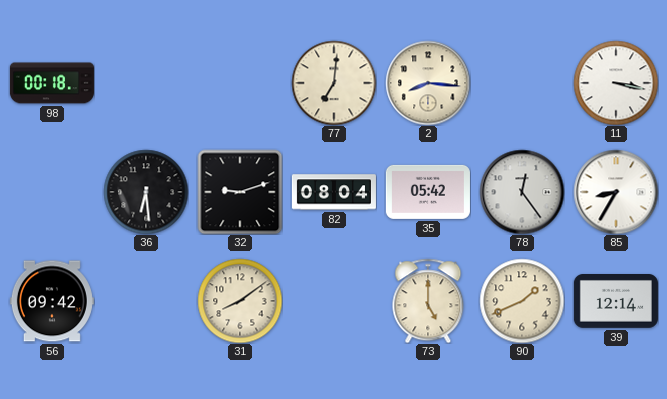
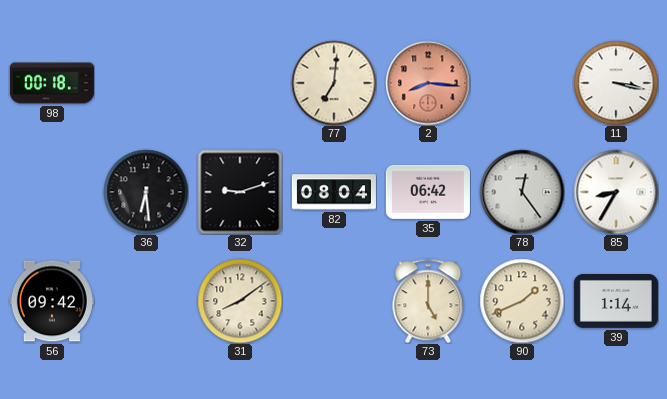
2 dial: cream -> salmon (428, 83)
35: 05:42 -> 06:42 (428, 192)
39: 12:14 -> 1:14 (616, 302)
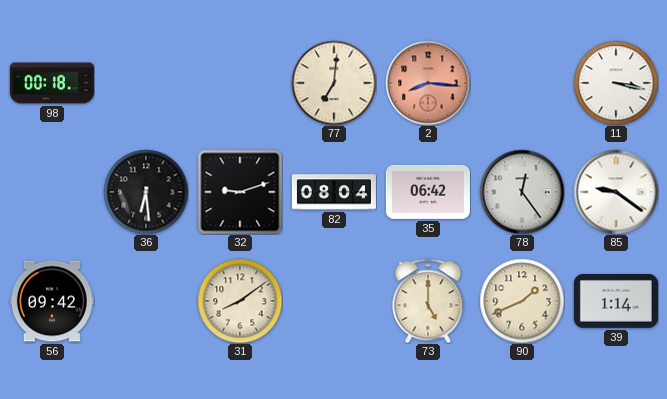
85: 8:35 -> 9:21 (616, 192)
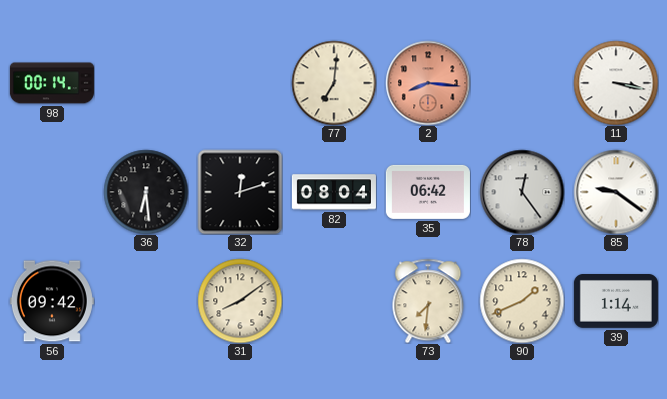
98: 00:18 -> 00:14 (52, 83)
32: 9:12 -> 12:12 (240, 192)
73: 5:00 -> 7:31 (428, 301)
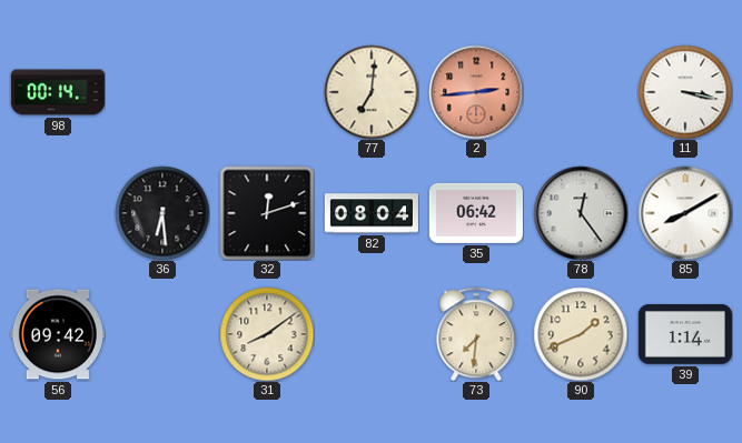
2: 8:16 -> 2:44 (476, 92)
85: 9:21 -> 8:10 (685, 213)
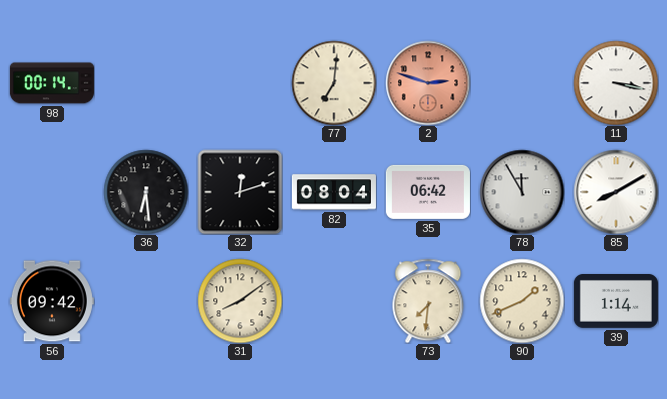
2: 2:44 -> 2:48 (428, 83)
78: 12:24 -> 11:55 (522, 192)
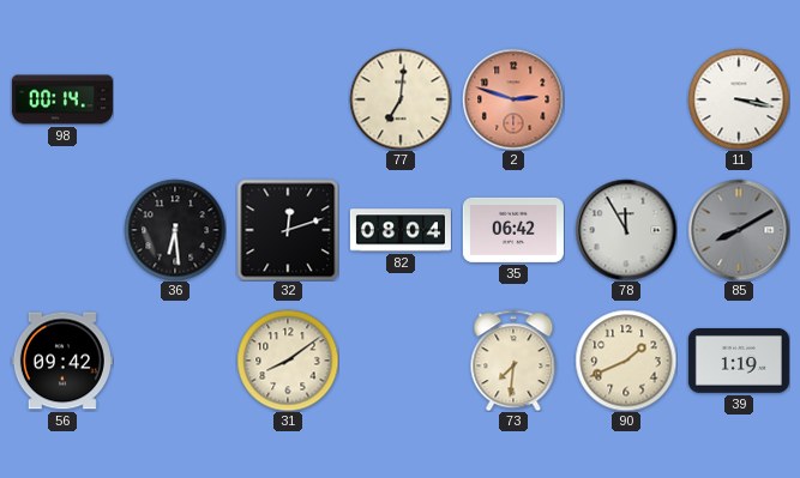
85 dial: white -> grey (739, 230)
39: 1:14 -> 1:19 (739, 362)
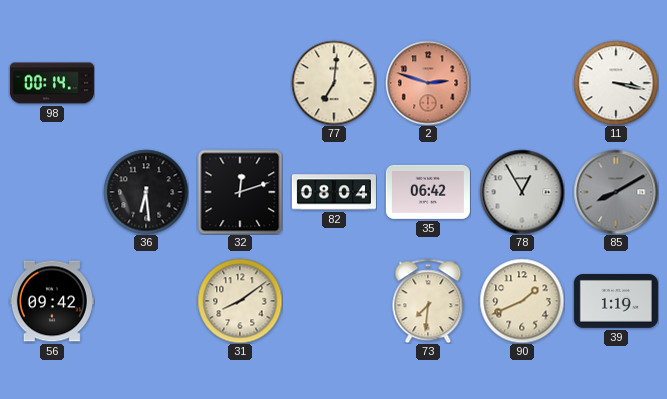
78: 11:55 -> 12:55 (522, 192)
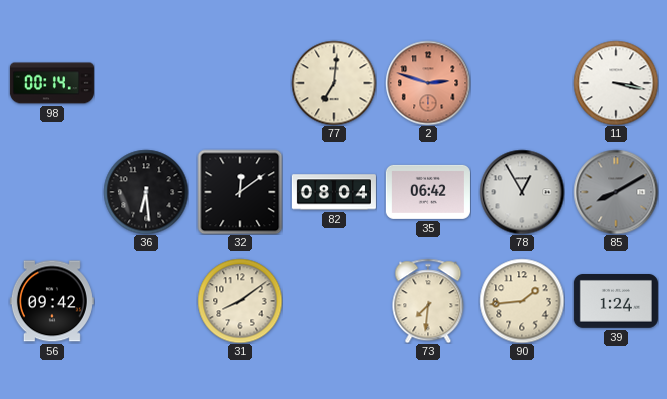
32: 12:12 -> 12:09 (240, 192)
90: 1:41 -> 1:44 (522, 301)
39: 1:19 -> 1:24 (616, 302)
